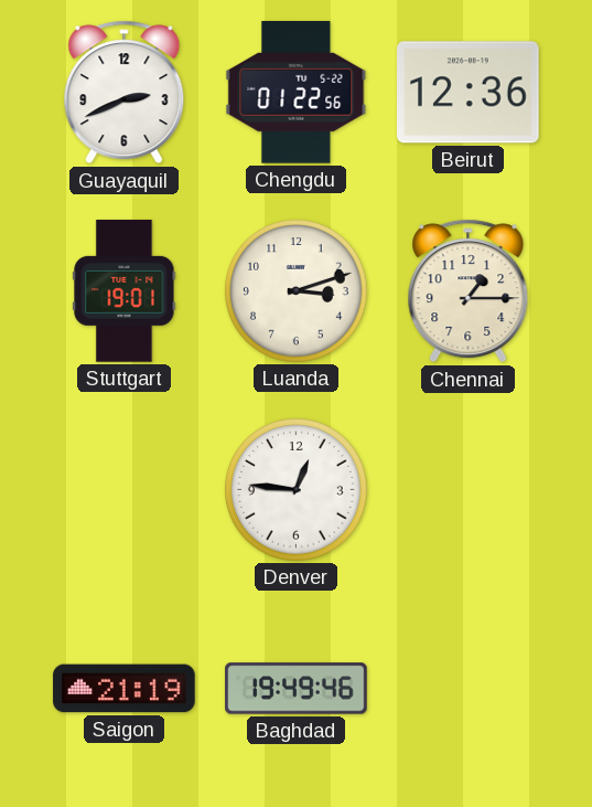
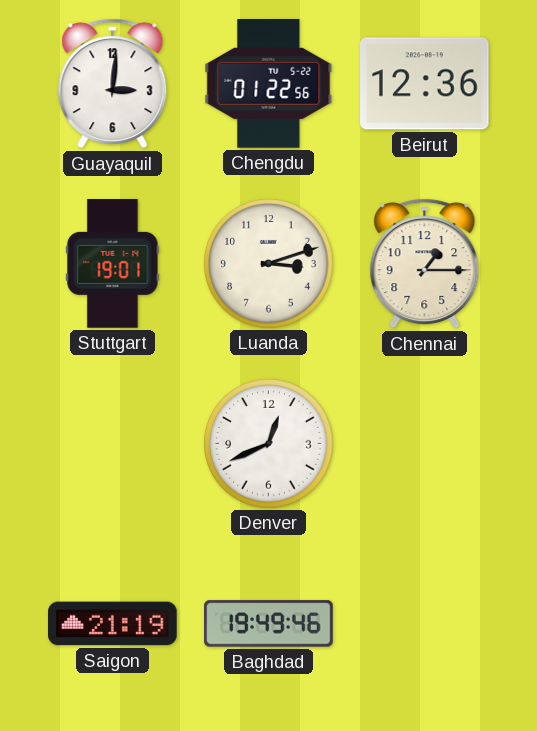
Guayaquil: 2:41 -> 3:01 (113, 84)
Denver: 12:46 -> 12:41 (269, 444)
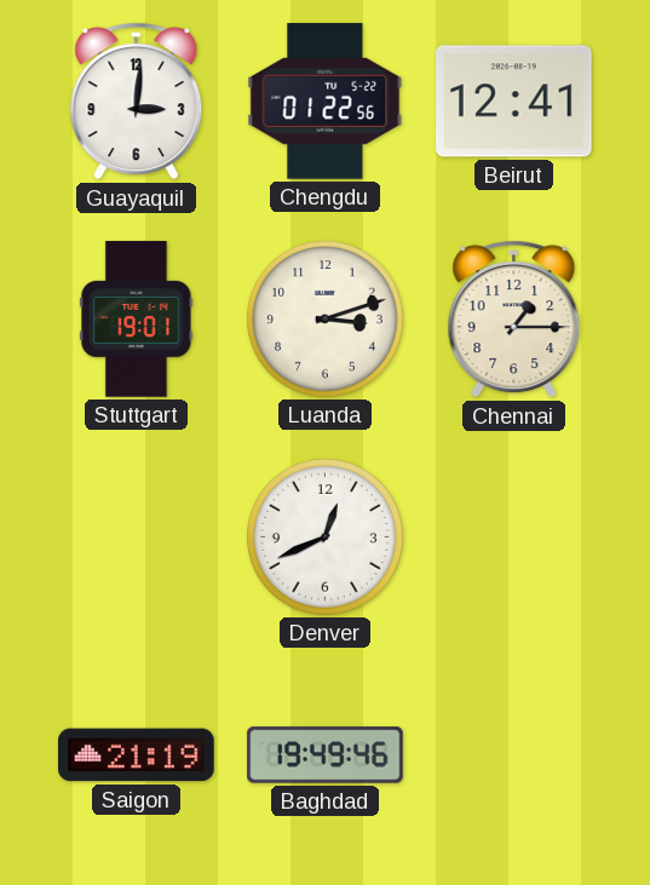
Beirut: 12:36 -> 12:41 (514, 102)
